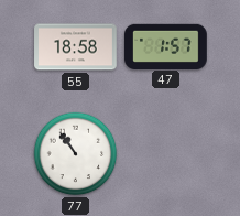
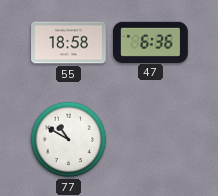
47: 1:57 -> 6:36 (151, 42)
77: 10:54 -> 10:50 (69, 140)
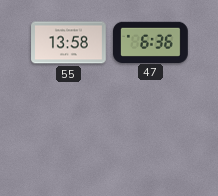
55: 18:58 -> 13:58 (69, 43)
77: 10:50 -> none (69, 140)
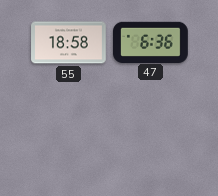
55: 13:58 -> 18:58 (69, 43)
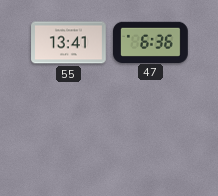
55: 18:58 -> 13:41 (69, 43)
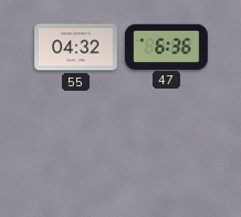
55: 13:41 -> 04:32 (76, 48)
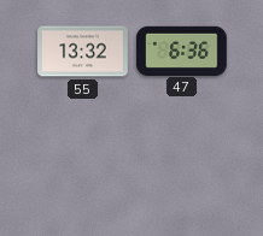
55: 04:32 -> 13:32 (83, 52)
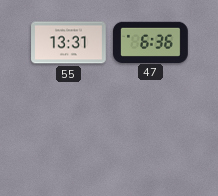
55: 13:32 -> 13:31 (69, 43)
